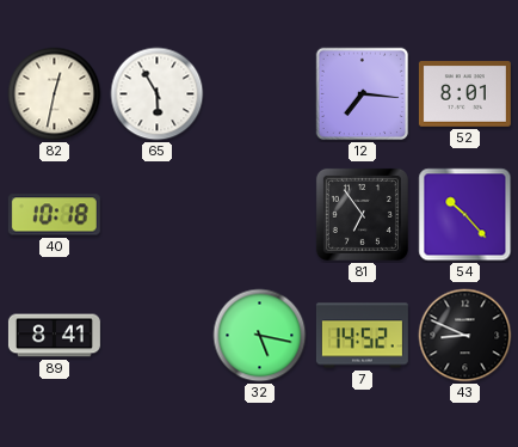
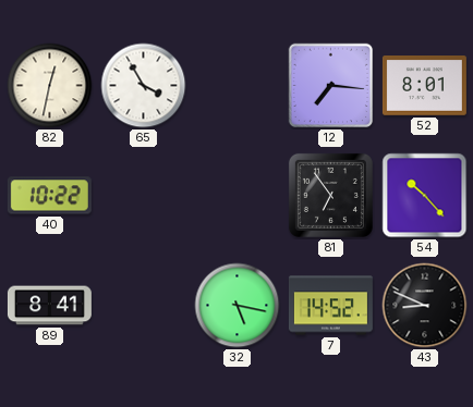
65: 5:55 -> 3:55 (144, 86)
40: 10:18 -> 10:22 (49, 196)
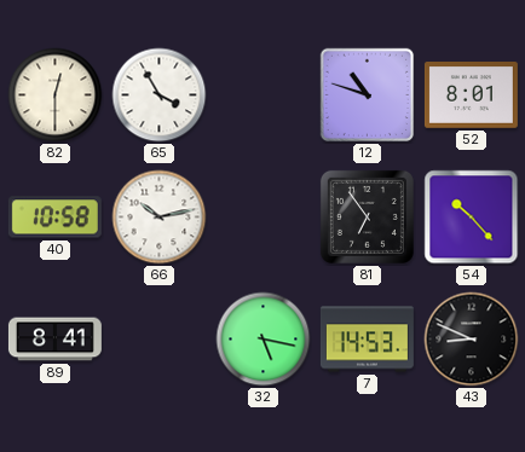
82: 12:32 -> 12:30 (56, 95)
12: 7:16 -> 10:48 (368, 95)
40: 10:22 -> 10:58 (54, 218)
66: none -> 10:13 (160, 218)
7: 14:52 -> 14:53 (367, 340)
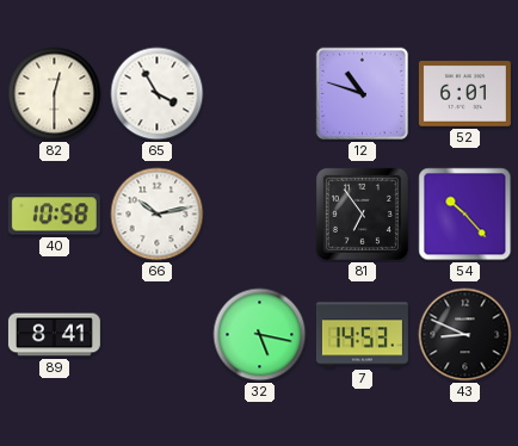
52: 8:01 -> 6:01 (464, 94)
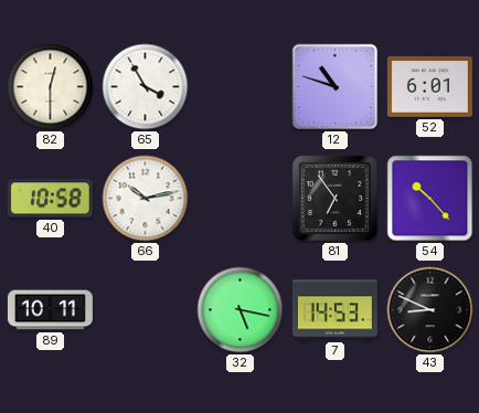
89: 8:41 -> 10:11 (50, 310)
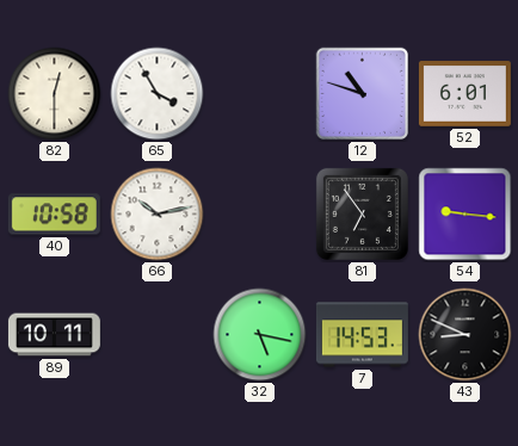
54: 10:23 -> 9:16 (465, 215)
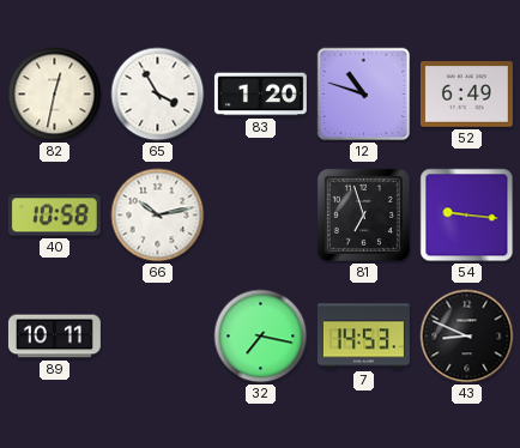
82: 12:30 -> 12:32 (55, 95)
83: none -> 1:20 (260, 95)
52: 6:01 -> 6:49 (466, 95)
81: 6:54 -> 6:57 (363, 214)
32: 5:17 -> 7:17 (261, 337)
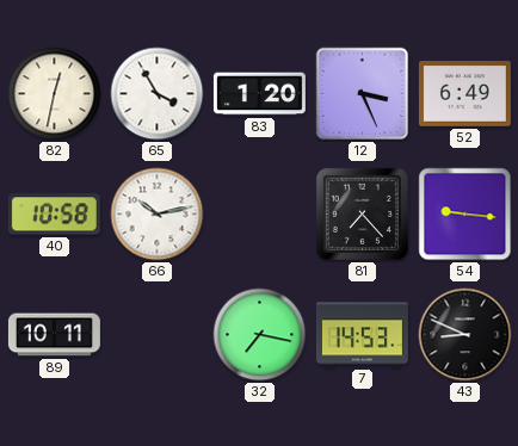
12: 10:48 -> 3:26 (363, 94)
81: 6:57 -> 7:23 (362, 213)
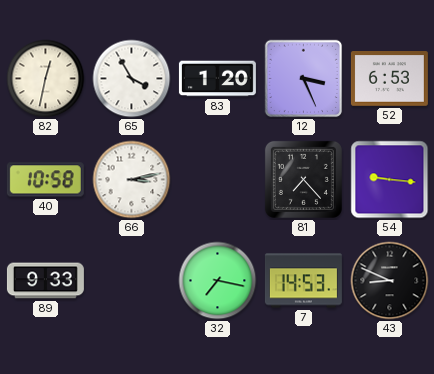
52: 6:49 -> 6:53 (389, 79)
66: 10:13 -> 3:13 (132, 180)
89: 10:11 -> 9:33 (45, 281)
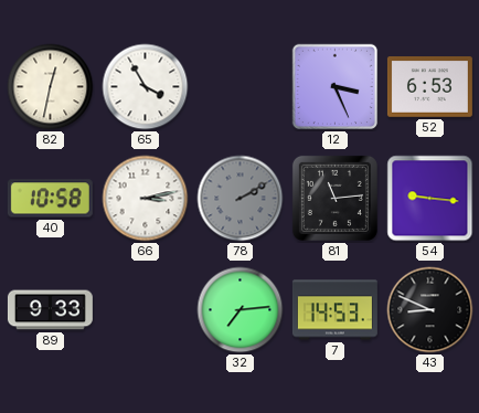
83: 1:20 -> none (217, 79)
78: none -> 2:10 (241, 199)
81: 7:23 -> 11:14 (334, 198)
32: 7:17 -> 7:14 (241, 310)
